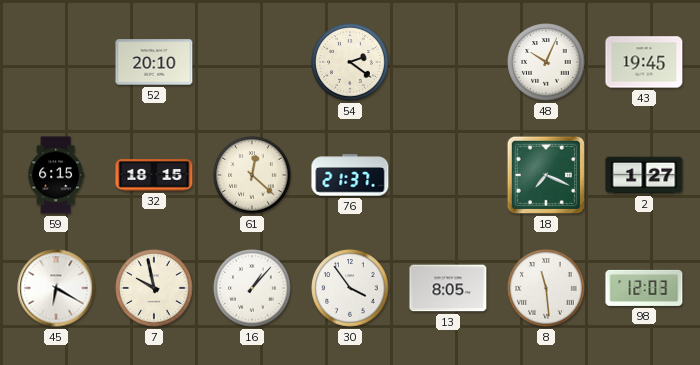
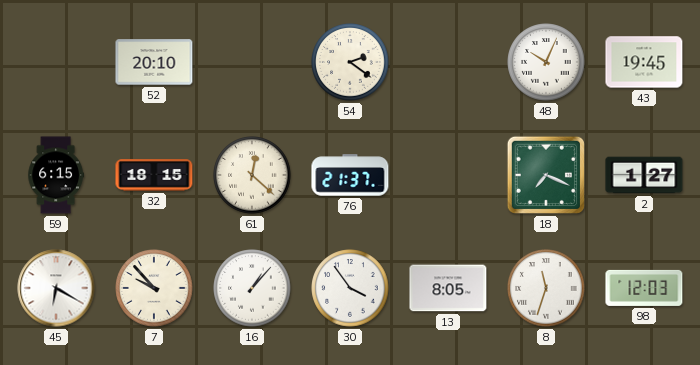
7: 9:58 -> 9:53 (154, 288)
8: 11:29 -> 11:33 (546, 288)
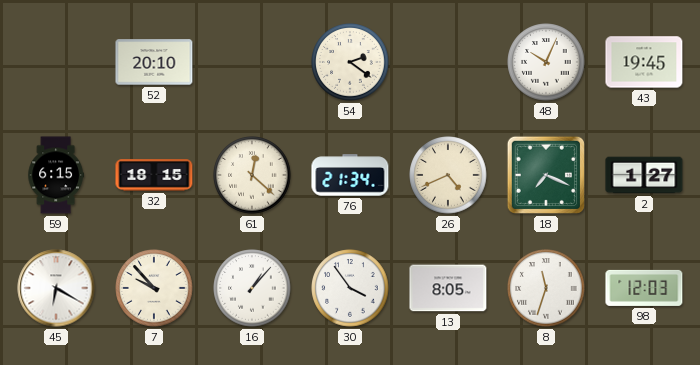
76: 21:37 -> 21:34 (350, 175)
26: none -> 4:41 (448, 175)
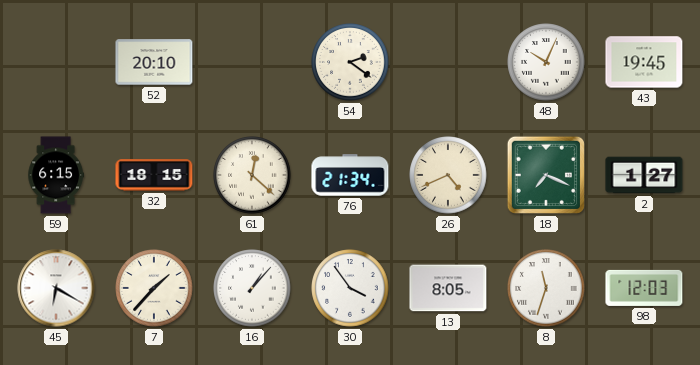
7: 9:53 -> 1:37 (154, 288)
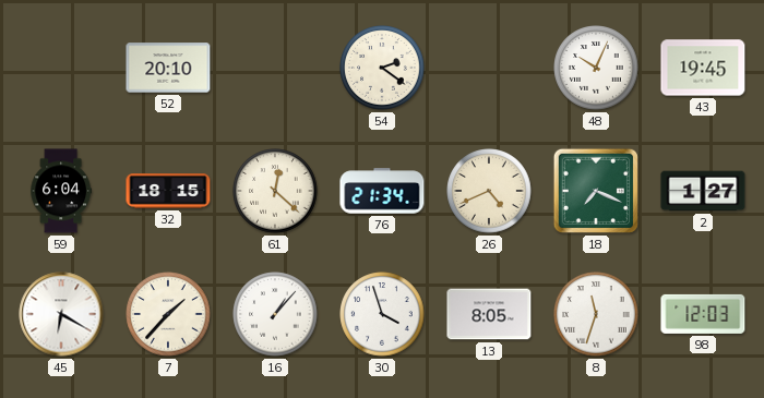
59: 6:15 -> 6:04 (61, 191)
30: 3:54 -> 3:57 (382, 314)
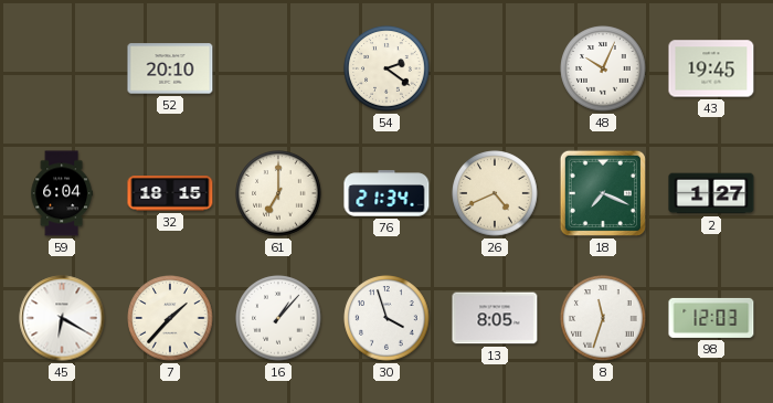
61: 12:22 -> 7:00 (278, 193)
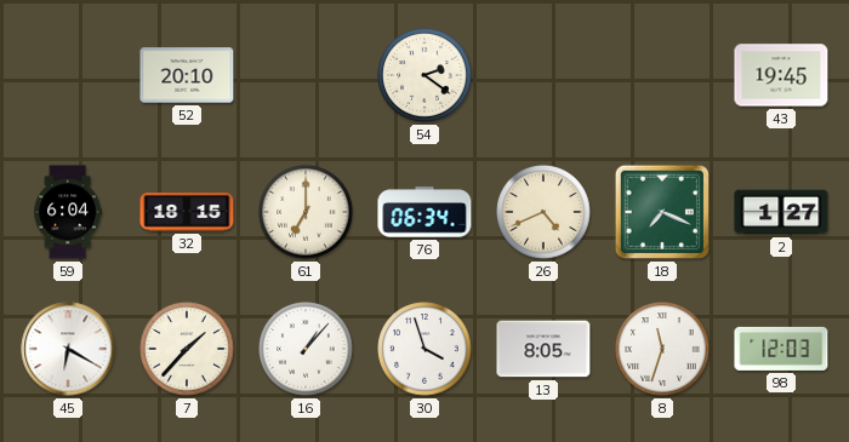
48: 10:04 -> none (603, 68)
76: 21:34 -> 06:34 (424, 212)
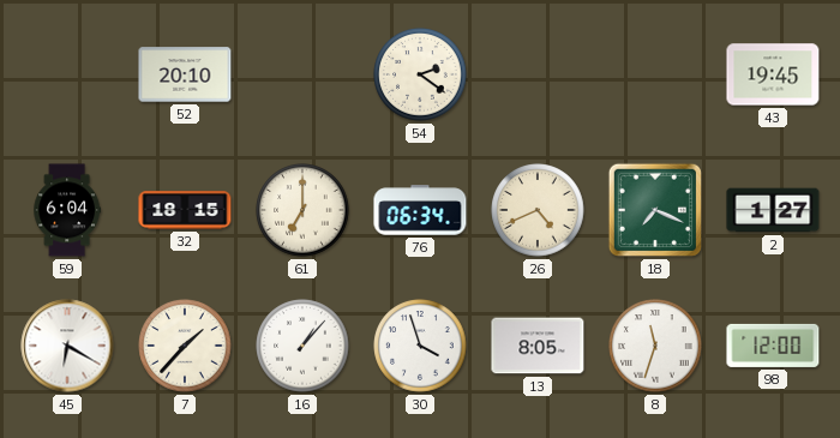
98: 12:03 -> 12:00 (773, 346)
